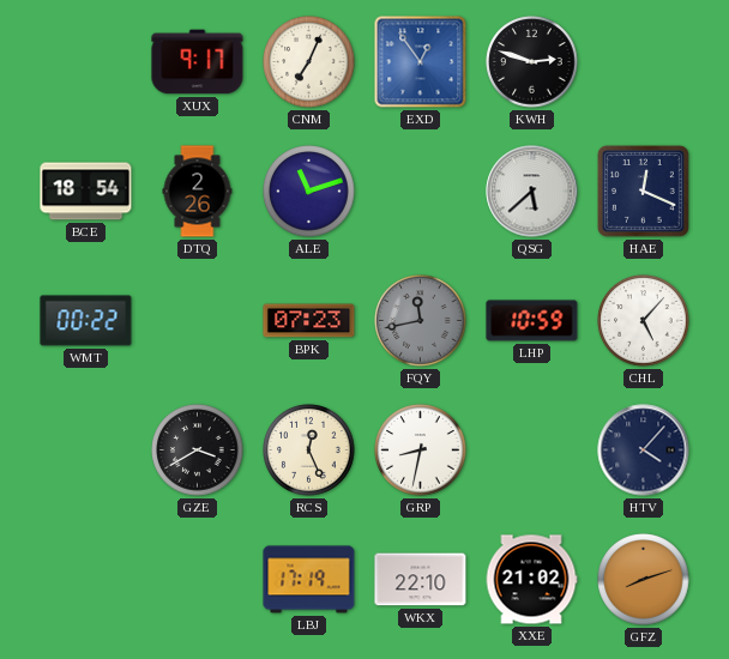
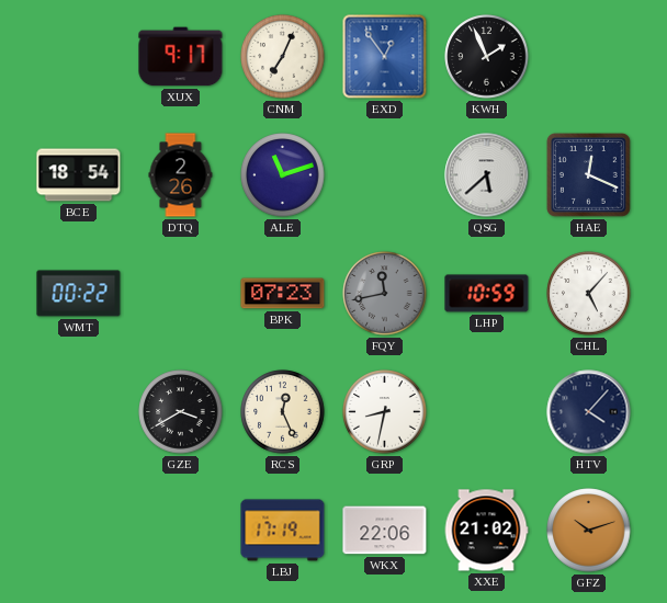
KWH: 2:48 -> 1:56 (487, 57)
WKX: 22:10 -> 22:06 (385, 531)
GFZ: 8:12 -> 10:12 (589, 531)
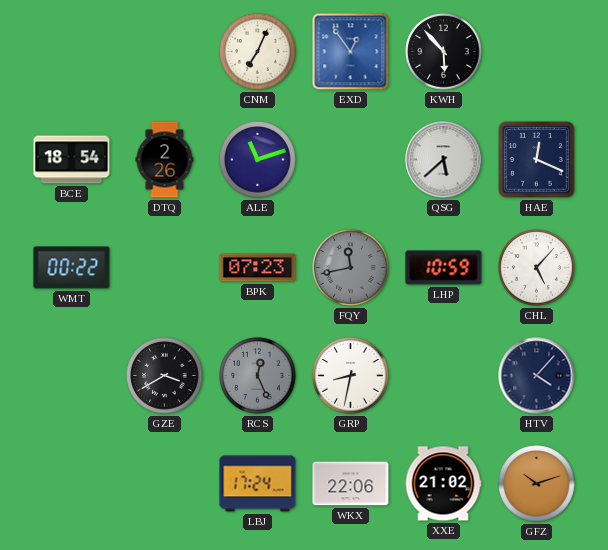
XUX: 9:17 -> none (181, 57)
KWH: 1:56 -> 5:53 (444, 52)
RCS dial: cream -> grey (258, 376)
LBJ: 17:19 -> 17:24 (258, 484)
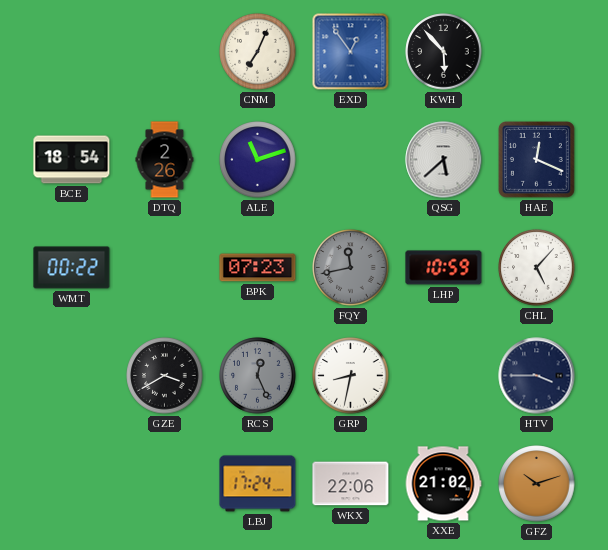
HTV: 4:07 -> 3:45 (537, 376)
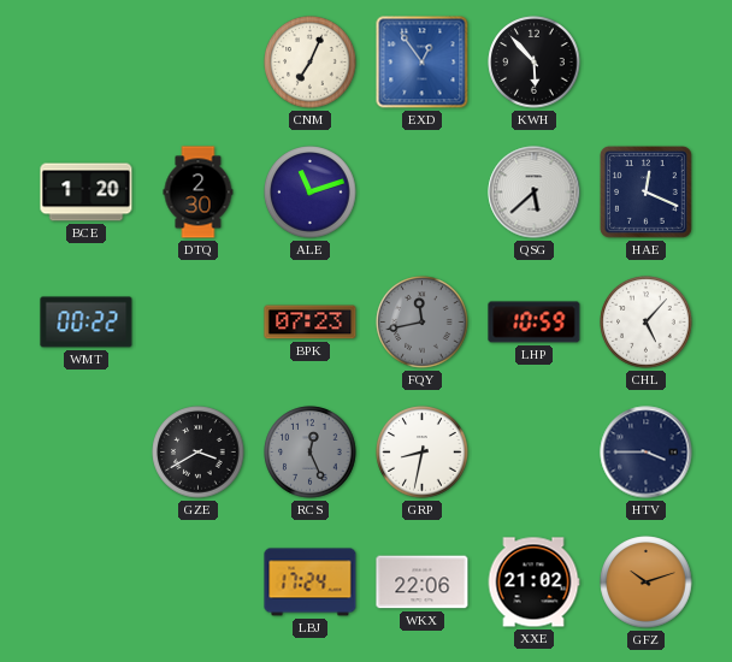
BCE: 18:54 -> 1:20 (87, 193)
DTQ: 2:26 -> 2:30 (199, 193)
